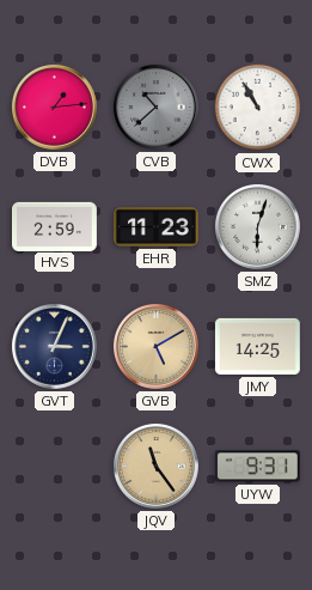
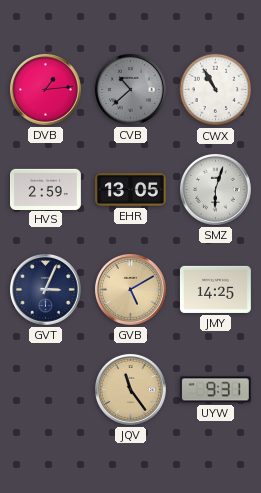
EHR: 11:23 -> 13:05 (131, 190)
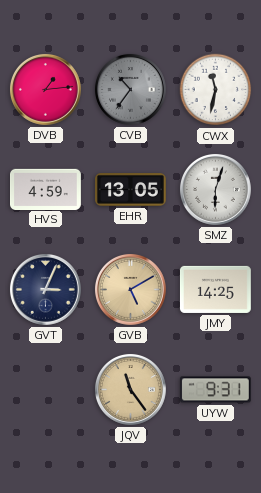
CVB: 10:38 -> 10:36 (130, 89)
CWX: 10:55 -> 11:32 (216, 90)
HVS: 2:59 -> 4:59 (46, 189)
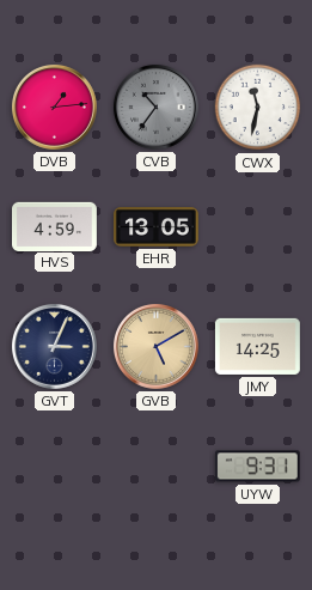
SMZ: 6:03 -> none (215, 189)
JQV: 11:24 -> none (130, 389)
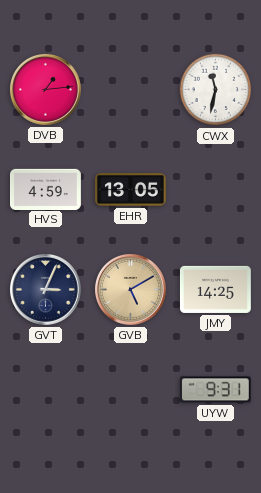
CVB: 10:36 -> none (155, 107)
